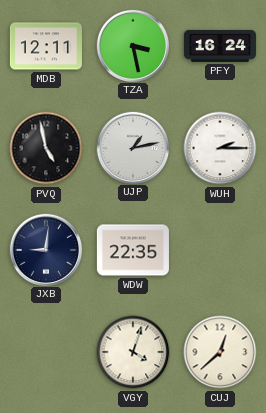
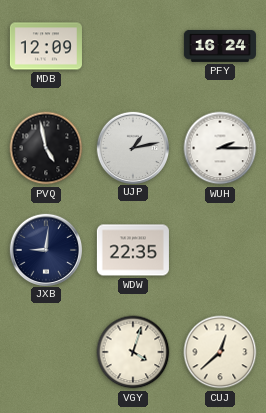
MDB: 12:11 -> 12:09 (46, 46)
TZA: 3:28 -> none (132, 45)
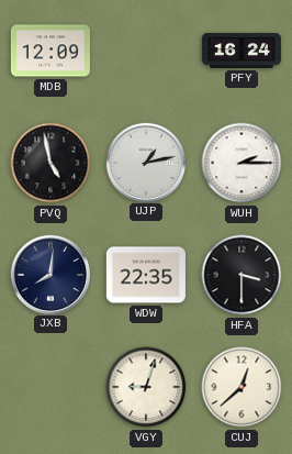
JXB: 9:01 -> 8:01 (49, 274)
HFA: none -> 3:30 (242, 275)
VGY: 4:03 -> 9:03 (146, 387)
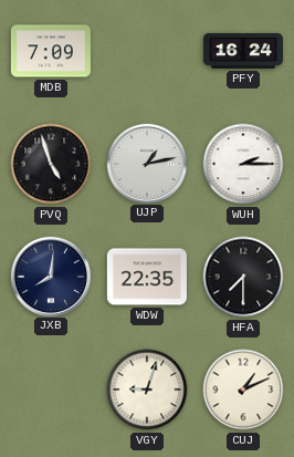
MDB: 12:09 -> 7:09 (51, 51)
PVQ: 4:58 -> 4:57 (51, 164)
HFA: 3:30 -> 7:30 (243, 277)
CUJ: 12:38 -> 1:11 (243, 390)
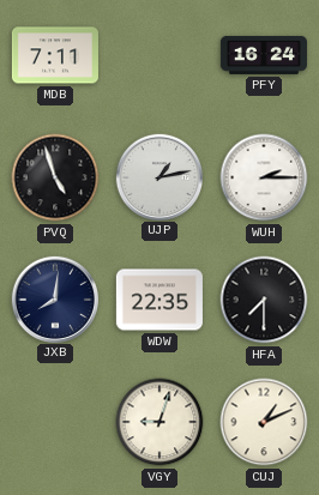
MDB: 7:09 -> 7:11 (55, 55)
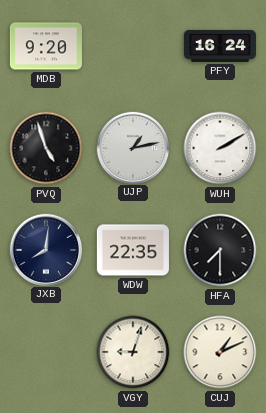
MDB: 7:11 -> 9:20 (46, 46)
WUH: 2:15 -> 2:10 (220, 148)
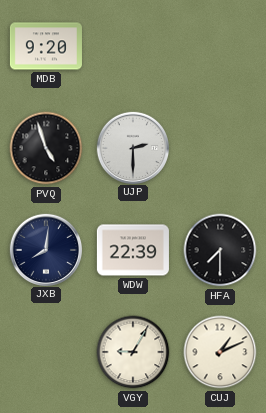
PFY: 16:24 -> none (220, 46)
UJP: 1:13 -> 2:30 (132, 147)
WUH: 2:10 -> none (220, 148)
WDW: 22:35 -> 22:39 (133, 250)
VGY: 9:03 -> 9:05 (133, 352)
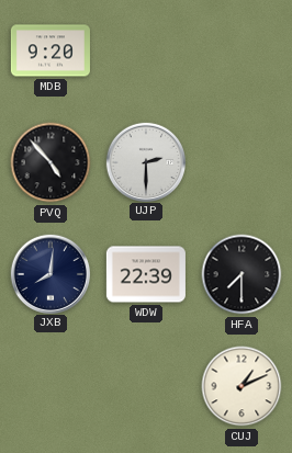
PVQ: 4:57 -> 4:53 (50, 162)
VGY: 9:05 -> none (133, 352)
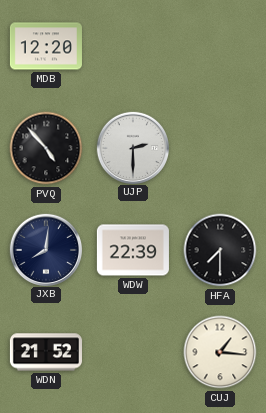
MDB: 9:20 -> 12:20 (46, 46)
WDN: none -> 21:52 (46, 352)
CUJ: 1:11 -> 1:16 (220, 352)
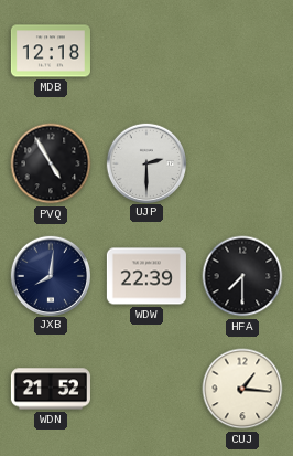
MDB: 12:20 -> 12:18 (51, 51)
PVQ: 4:53 -> 4:55 (51, 163)
